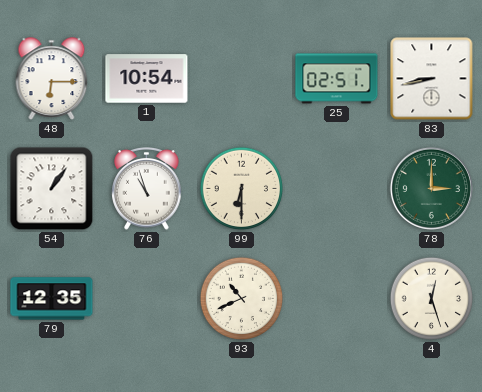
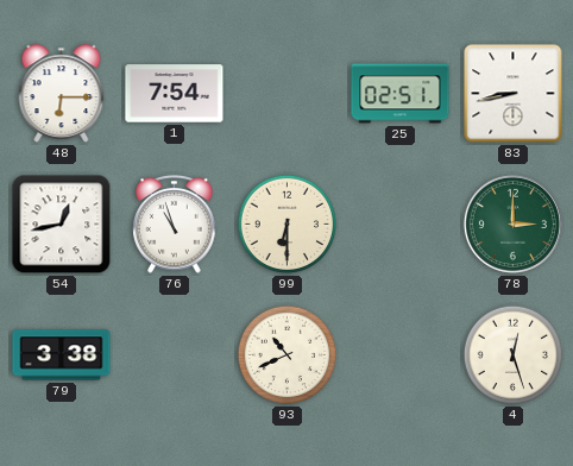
1: 10:54 -> 7:54 (175, 94)
54: 1:06 -> 12:43 (62, 225)
79: 12:35 -> 3:38 (62, 355)
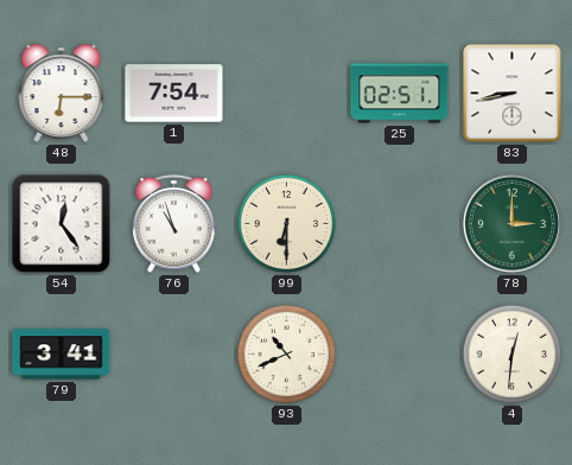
54: 12:43 -> 12:24 (62, 224)
79: 3:38 -> 3:41 (62, 355)
4: 12:27 -> 12:31 (513, 355)
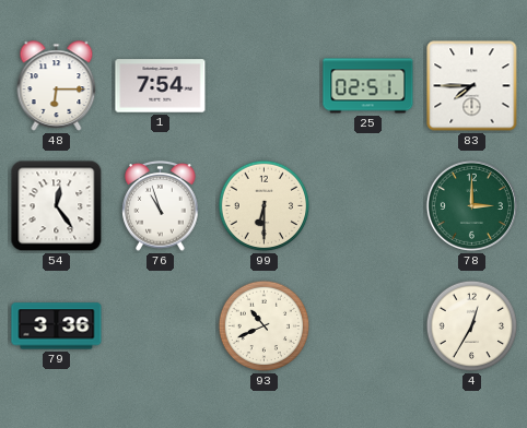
83: 8:43 -> 7:45 (472, 86)
79: 3:41 -> 3:36 (57, 326)
4: 12:31 -> 12:35 (472, 326)
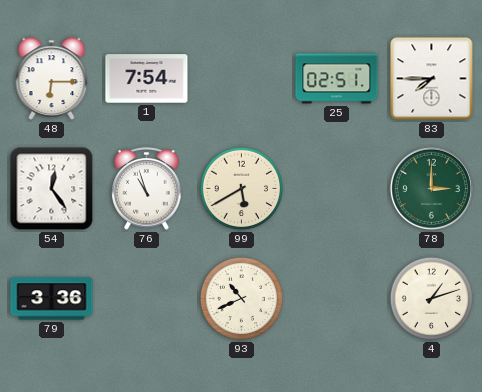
99: 6:30 -> 5:40 (242, 189)
4: 12:35 -> 1:12 (432, 299)
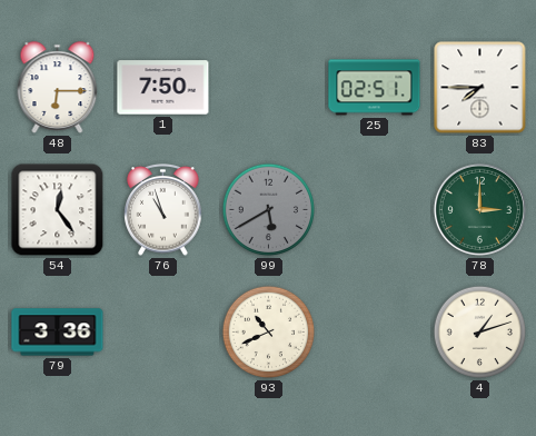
1: 7:54 -> 7:50 (163, 88)
99 dial: cream -> grey (269, 210)
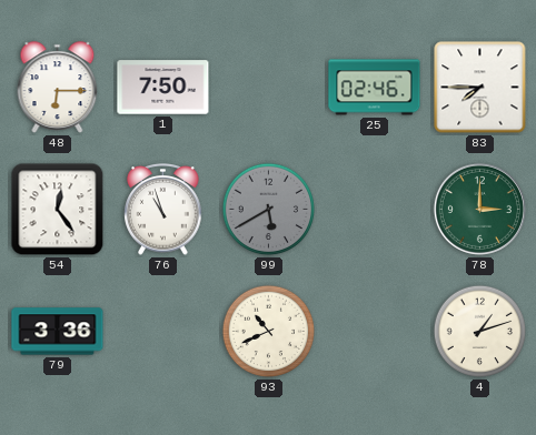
25: 02:51 -> 02:46 (375, 88)
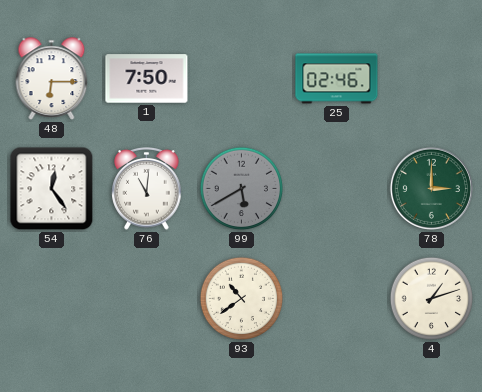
83: 7:45 -> none (480, 88)
76: 10:57 -> 11:01 (147, 189)
79: 3:36 -> none (58, 332)
93: 10:41 -> 10:39 (242, 299)
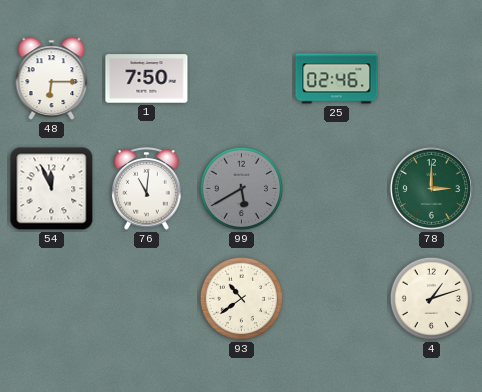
54: 12:24 -> 11:56 (52, 189)
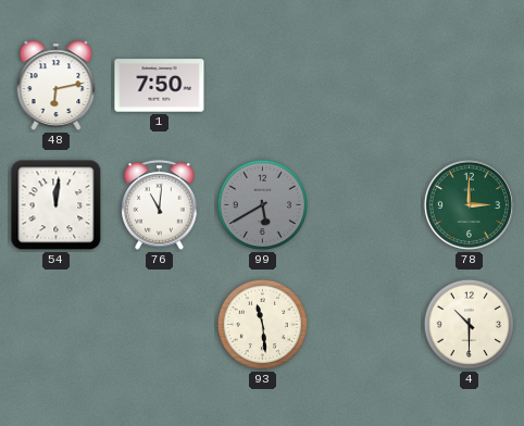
48: 6:15 -> 6:13 (57, 86)
25: 02:46 -> none (337, 79)
54: 11:56 -> 12:01 (57, 205)
93: 10:39 -> 11:29 (263, 325)
4: 1:12 -> 10:30 (470, 325)
